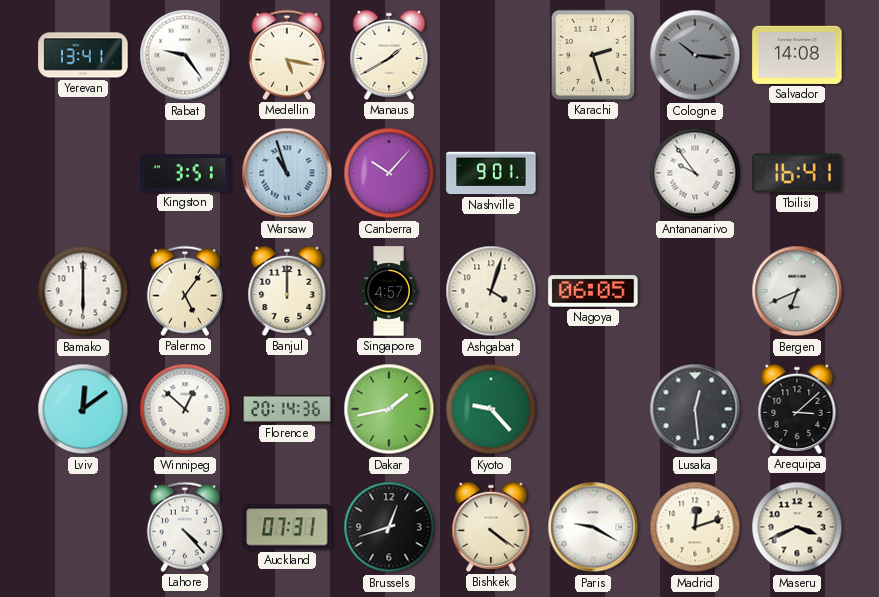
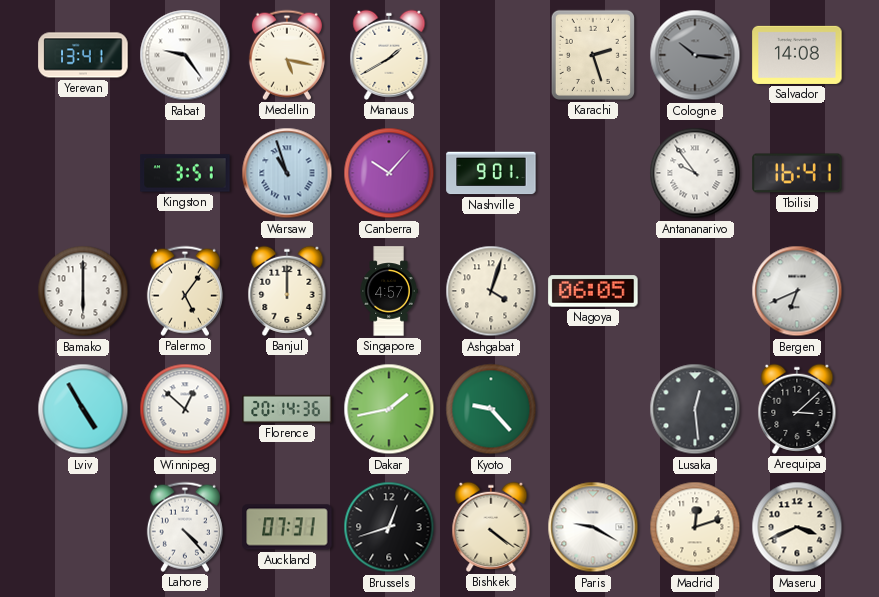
Lviv: 12:09 -> 4:55 (83, 409)
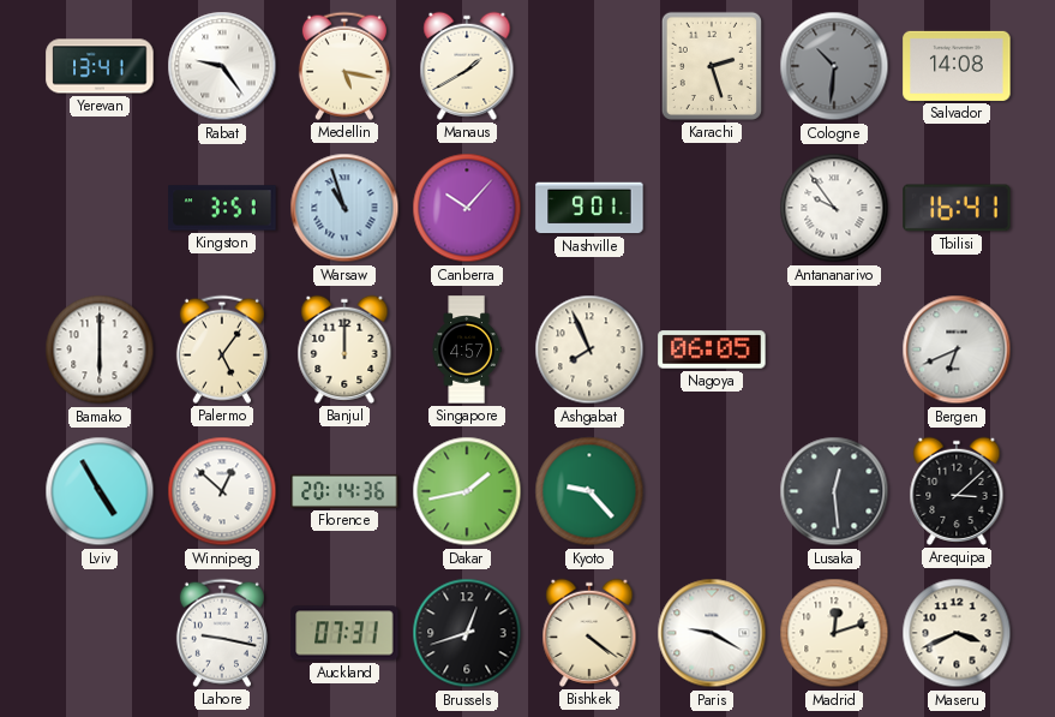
Cologne: 10:16 -> 10:31 (834, 66)
Ashgabat: 4:03 -> 7:56 (589, 349)
Lahore: 4:23 -> 9:17 (222, 633)
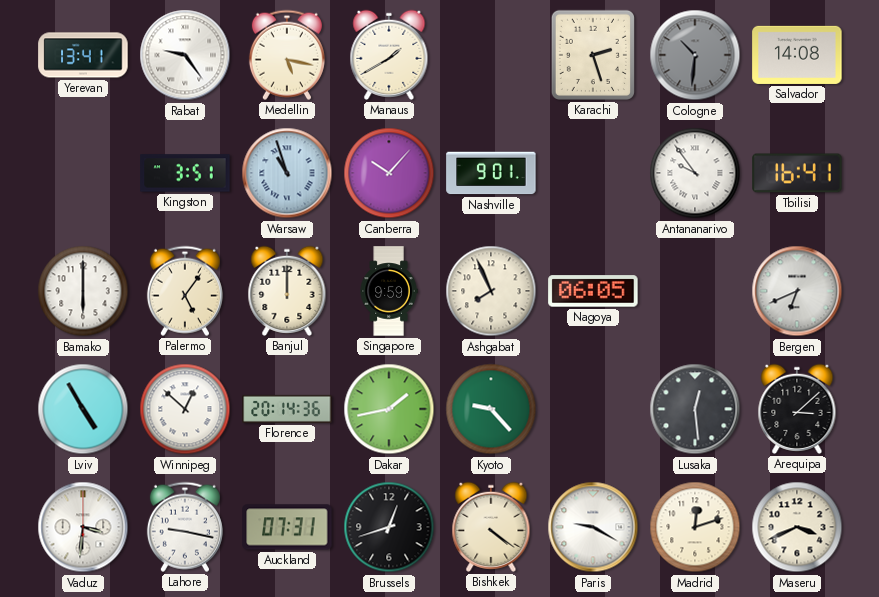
Singapore: 4:57 -> 9:59 (389, 291)
Vaduz: none -> 3:31 (83, 527)
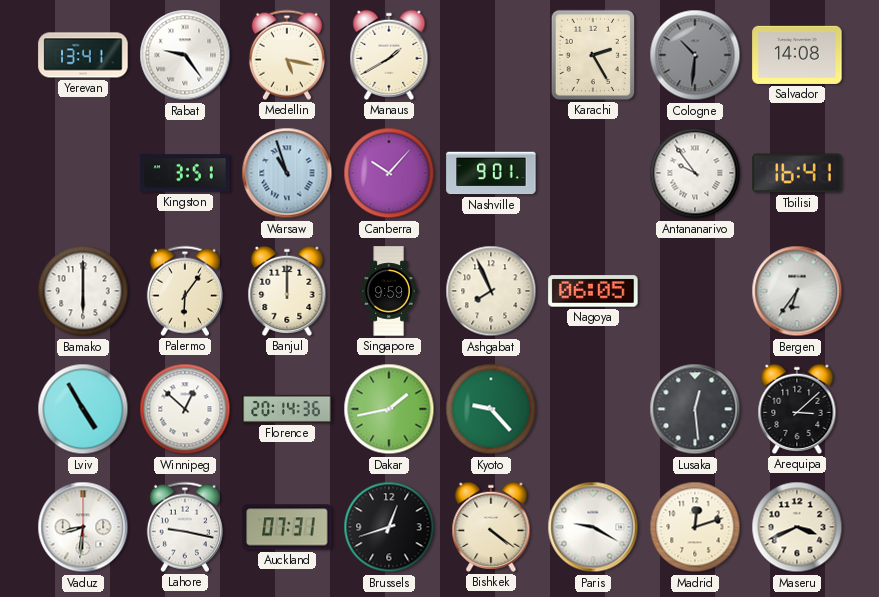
Karachi: 2:27 -> 2:25 (593, 55)
Palermo: 5:06 -> 6:06 (185, 291)
Bergen: 6:41 -> 6:36 (797, 291)
Vaduz: 3:31 -> 8:31 (83, 527)
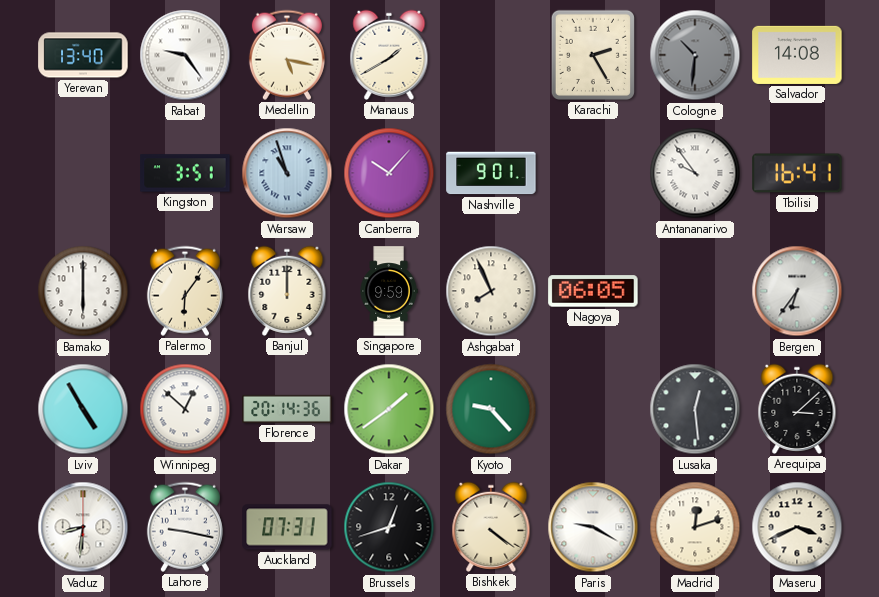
Yerevan: 13:41 -> 13:40 (83, 55)
Dakar: 1:43 -> 1:39 (389, 409)
